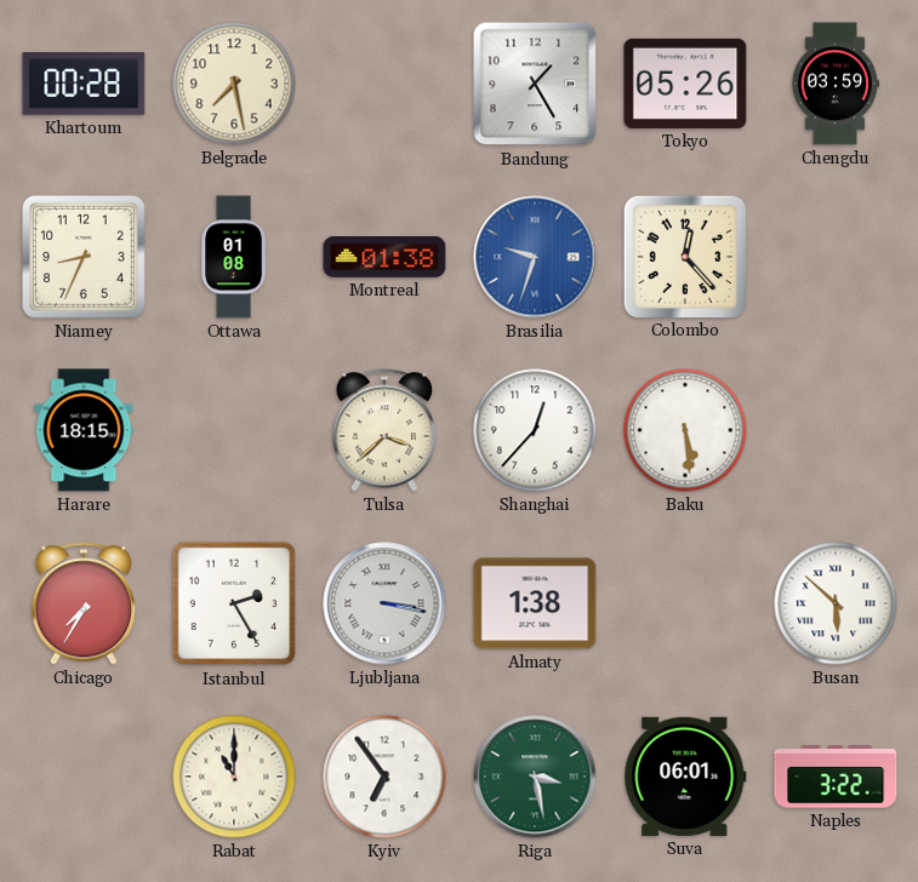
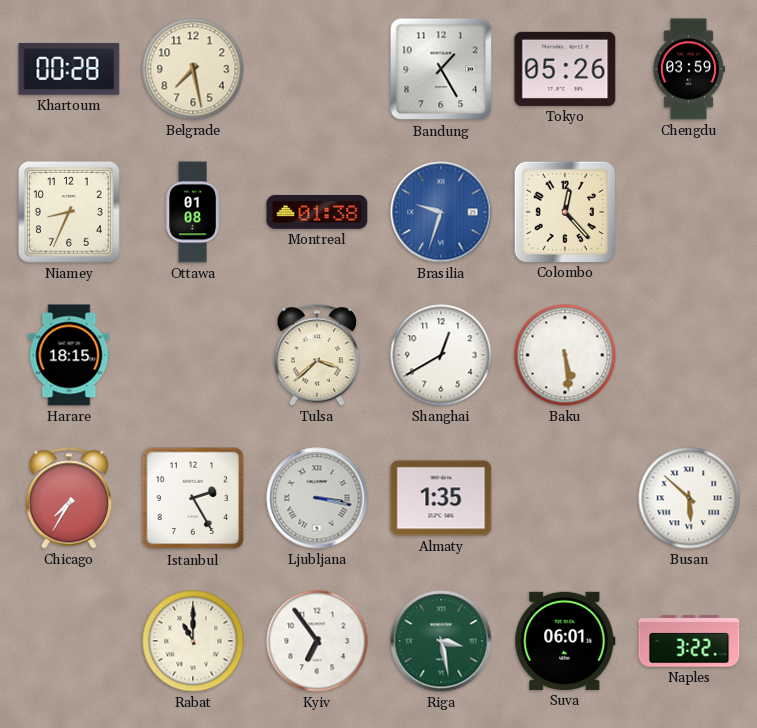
Shanghai: 12:37 -> 12:40 (441, 355)
Almaty: 1:38 -> 1:35 (441, 498)
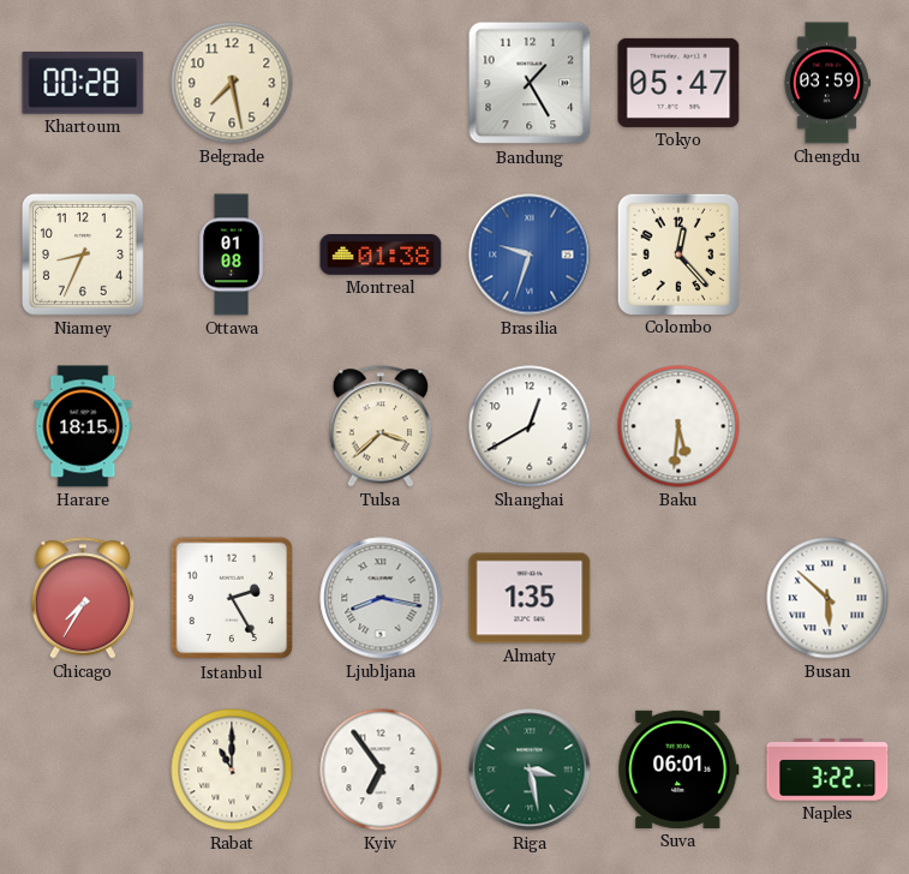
Tokyo: 05:26 -> 05:47 (678, 83)
Baku: 5:29 -> 5:31 (678, 426)
Ljubljana: 3:17 -> 8:17 (381, 598)
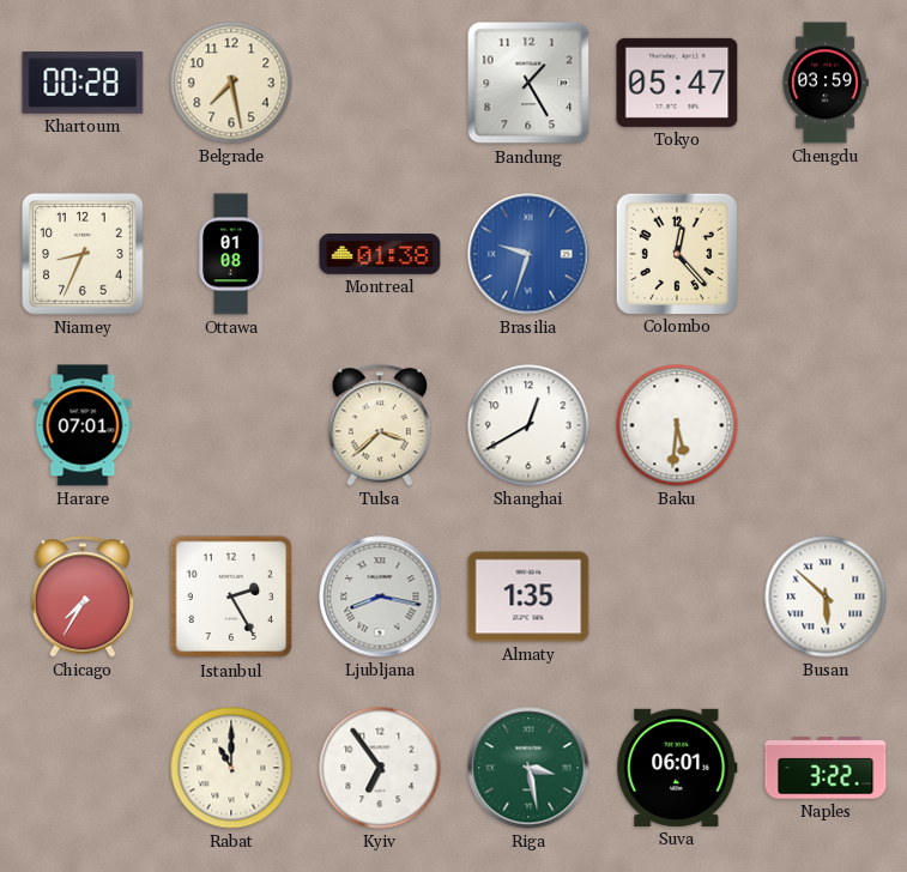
Harare: 18:15 -> 07:01 (83, 425)
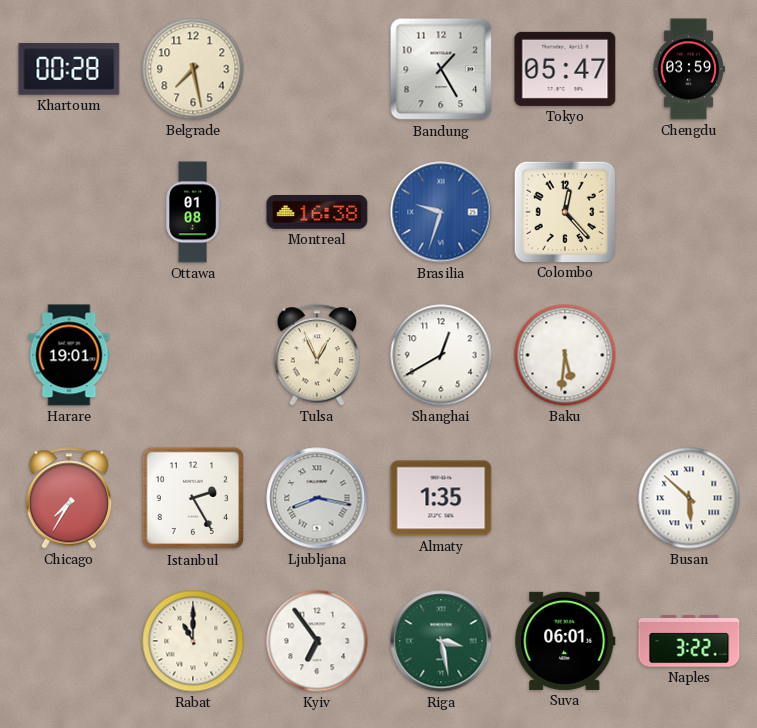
Niamey: 8:34 -> none (83, 254)
Montreal: 01:38 -> 16:38 (317, 212)
Harare: 07:01 -> 19:01 (69, 355)
Tulsa: 3:38 -> 12:56 (317, 355)
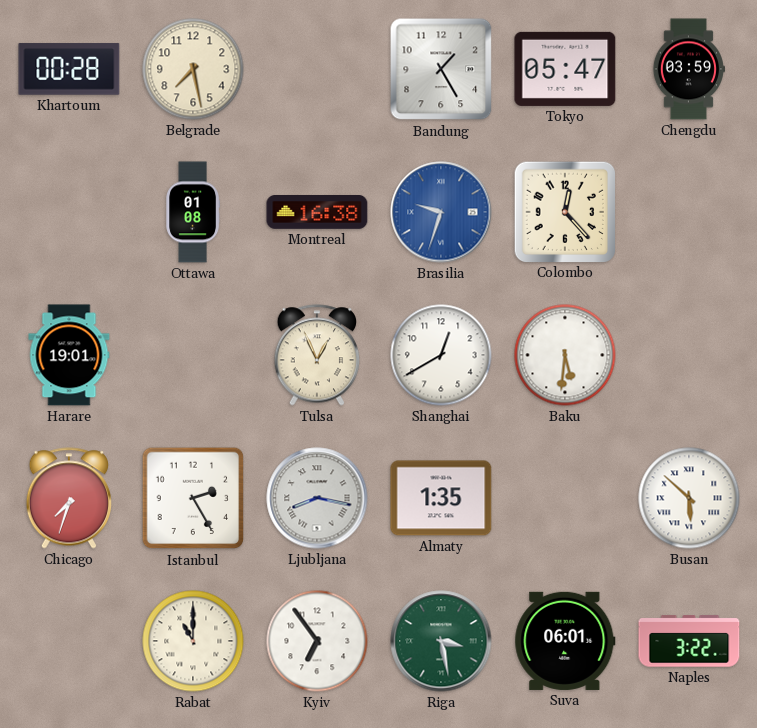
Chicago: 7:35 -> 7:33 (69, 498)
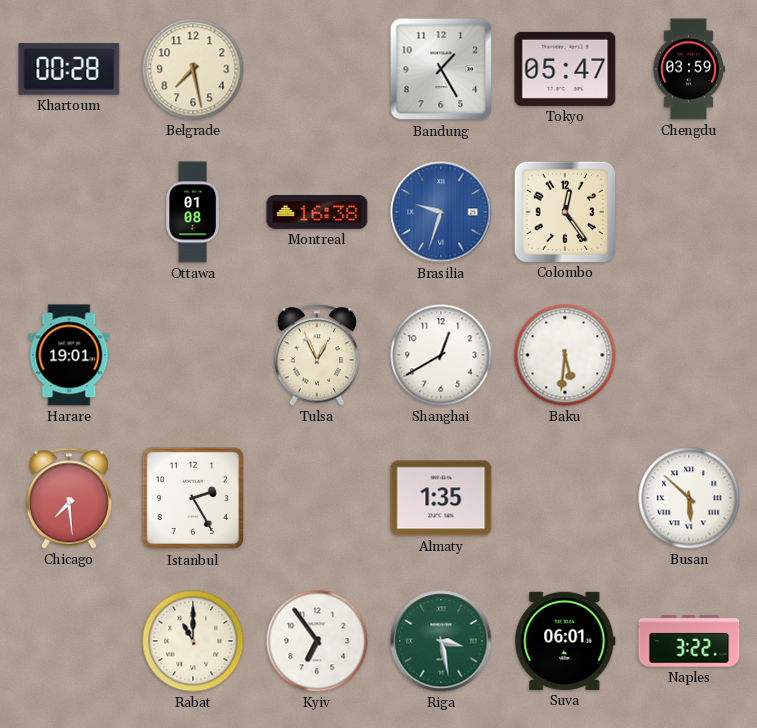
Colombo: 12:23 -> 12:24 (564, 211)
Chicago: 7:33 -> 7:29 (69, 498)
Ljubljana: 8:17 -> none (317, 498)
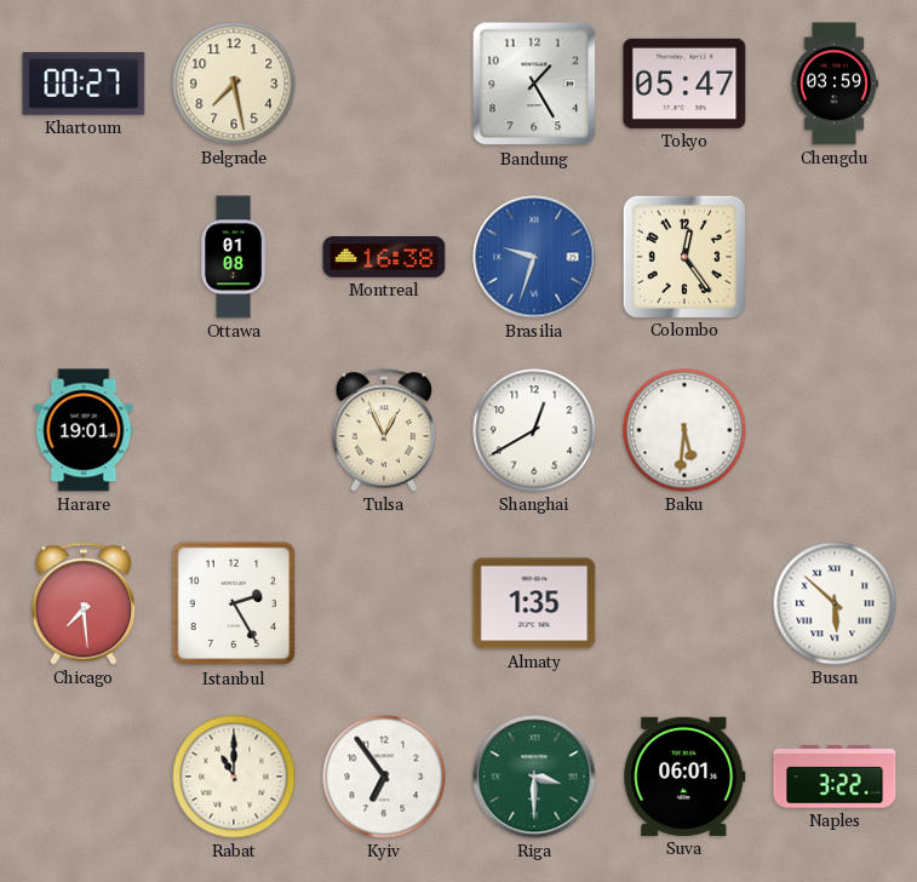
Khartoum: 00:28 -> 00:27 (84, 84)
Riga: 3:28 -> 3:30 (534, 777)
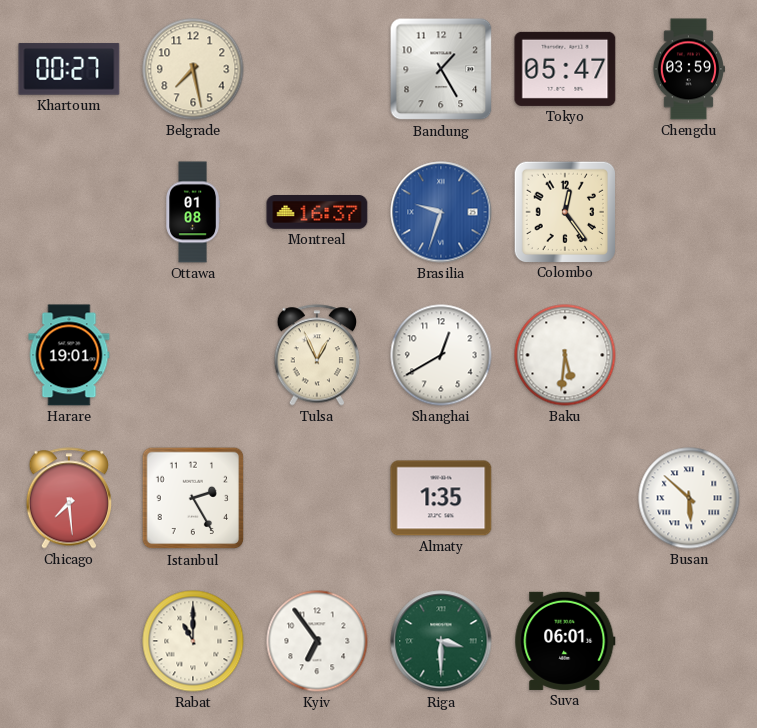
Montreal: 16:38 -> 16:37 (317, 212)
Naples: 3:22 -> none (835, 777)
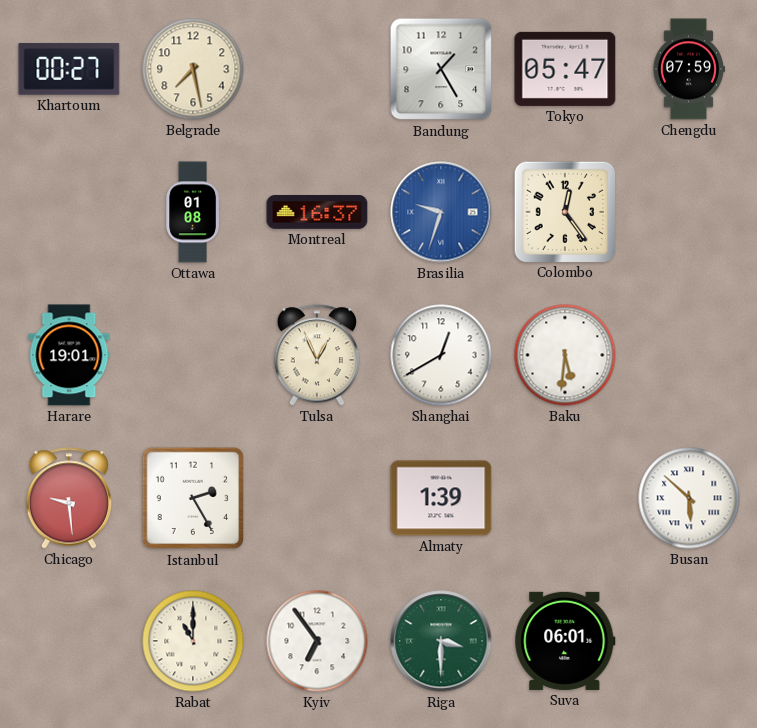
Chengdu: 03:59 -> 07:59 (688, 69)
Chicago: 7:29 -> 9:29 (69, 498)
Almaty: 1:35 -> 1:39 (441, 498)
